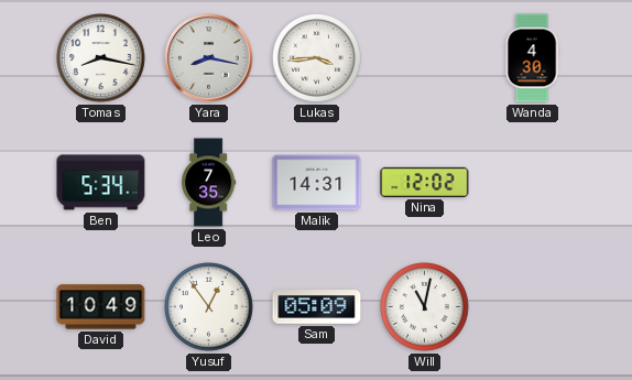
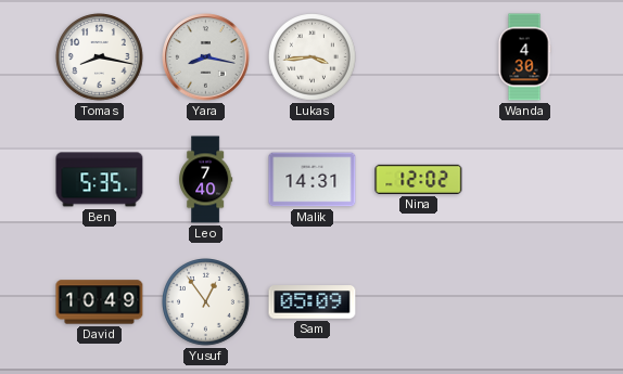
Ben: 5:34 -> 5:35 (100, 180)
Leo: 7:35 -> 7:40 (206, 180)
Will: 11:02 -> none (425, 307)
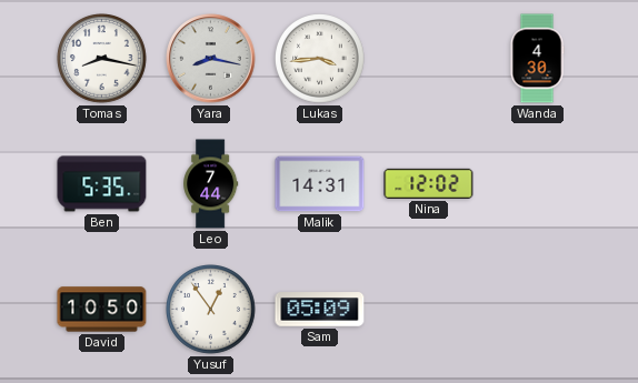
Leo: 7:40 -> 7:44 (211, 184)
David: 10:49 -> 10:50 (102, 310)
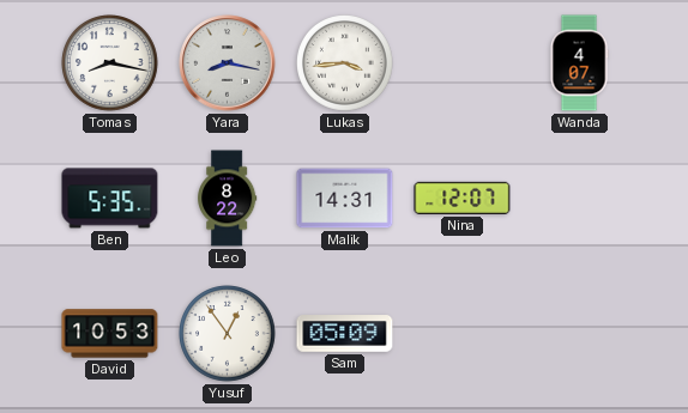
Wanda: 4:30 -> 4:07 (579, 63)
Leo: 7:44 -> 8:22 (228, 199)
Nina: 12:02 -> 12:07 (463, 198)
David: 10:50 -> 10:53 (110, 334)
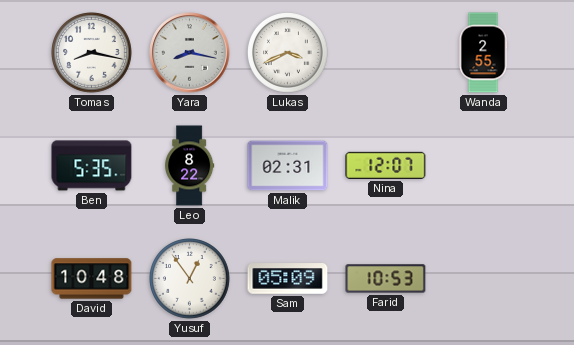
Lukas: 3:44 -> 3:41 (288, 53)
Wanda: 4:07 -> 2:55 (483, 53)
Malik: 14:31 -> 02:31 (288, 166)
David: 10:53 -> 10:48 (92, 279)
Farid: none -> 10:53 (386, 279)
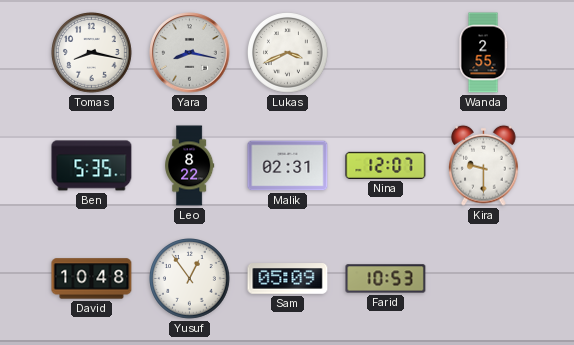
Kira: none -> 9:30 (484, 165)
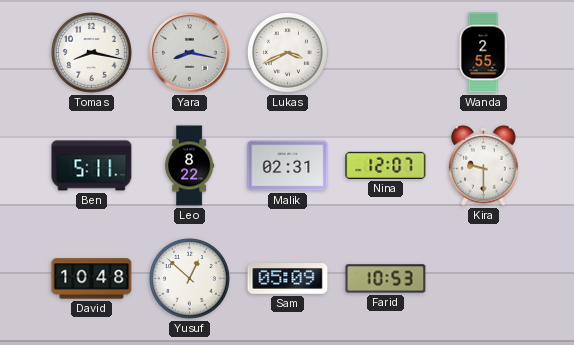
Ben: 5:35 -> 5:11 (92, 166)
Yusuf: 12:54 -> 12:52 (190, 279)
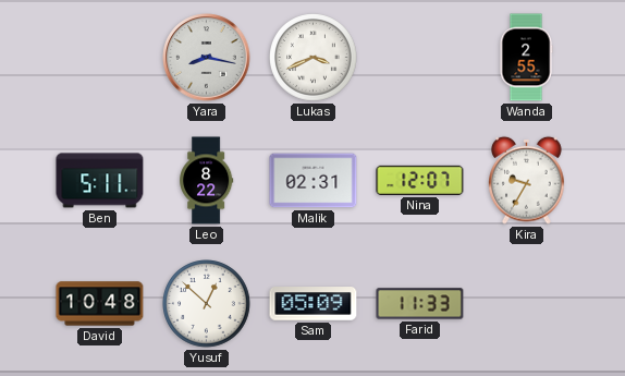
Tomas: 8:17 -> none (92, 53)
Kira: 9:30 -> 9:35 (527, 180)
Farid: 10:53 -> 11:33 (420, 304)
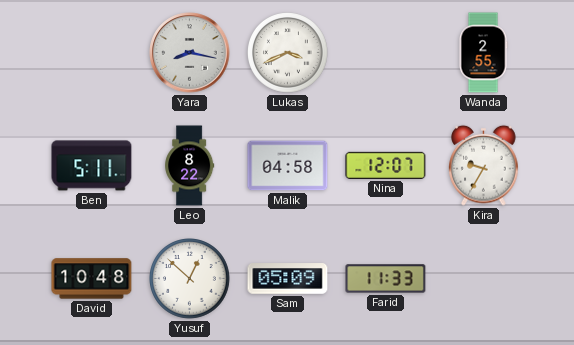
Malik: 02:31 -> 04:58 (288, 166)
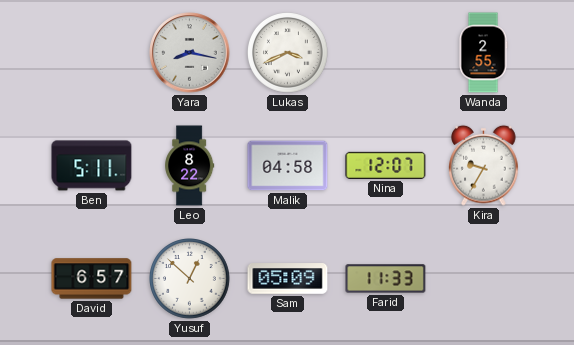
David: 10:48 -> 6:57 (92, 279)
